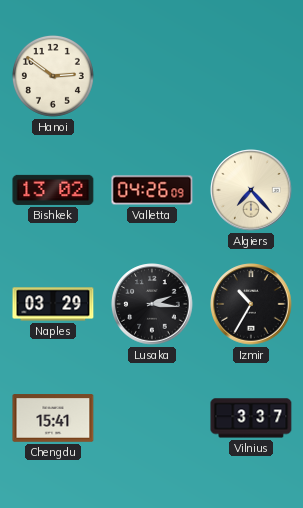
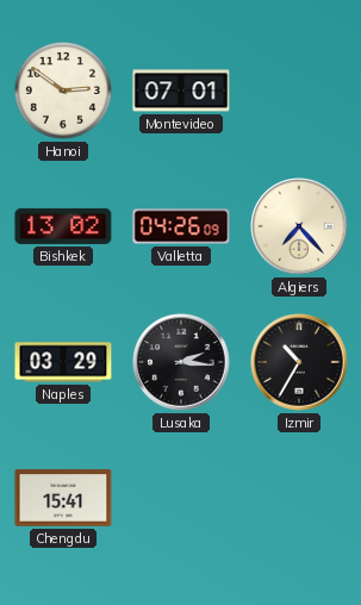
Montevideo: none -> 07:01 (181, 91)
Vilnius: 3:37 -> none (251, 418)
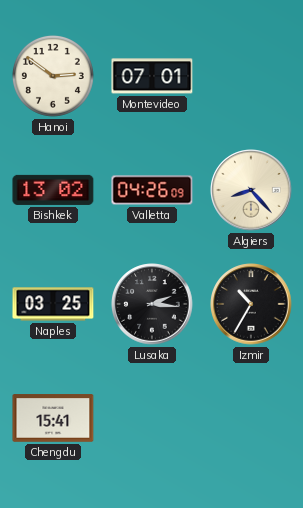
Algiers: 7:23 -> 8:23 (251, 190)
Naples: 03:29 -> 03:25 (53, 304)
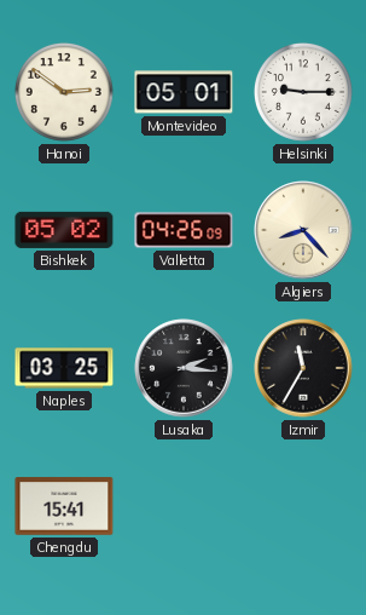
Montevideo: 07:01 -> 05:01 (184, 92)
Helsinki: none -> 9:15 (303, 92)
Bishkek: 13:02 -> 05:02 (64, 230)
Izmir: 10:35 -> 11:35 (303, 368)
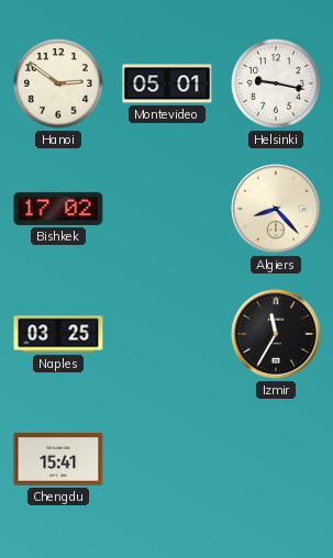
Helsinki: 9:15 -> 9:17 (276, 83)
Bishkek: 05:02 -> 17:02 (58, 209)
Valletta: 04:26 -> none (184, 230)
Lusaka: 2:16 -> none (184, 368)
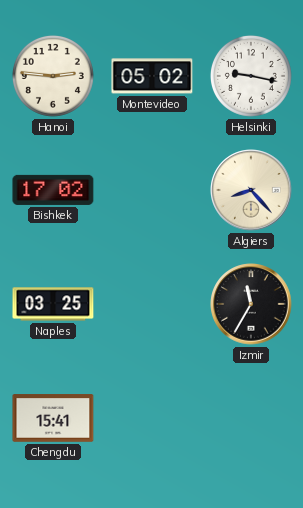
Hanoi: 2:51 -> 2:46 (53, 76)
Montevideo: 05:01 -> 05:02 (152, 76)
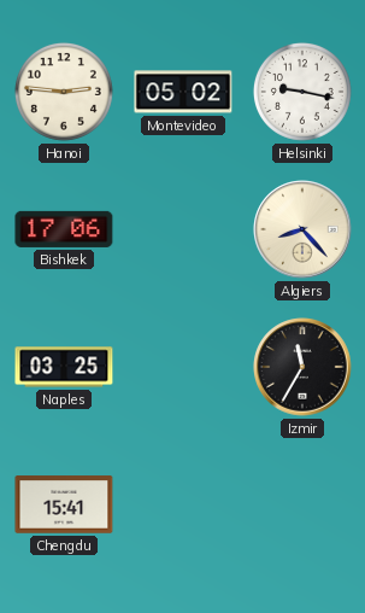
Bishkek: 17:02 -> 17:06 (64, 229)
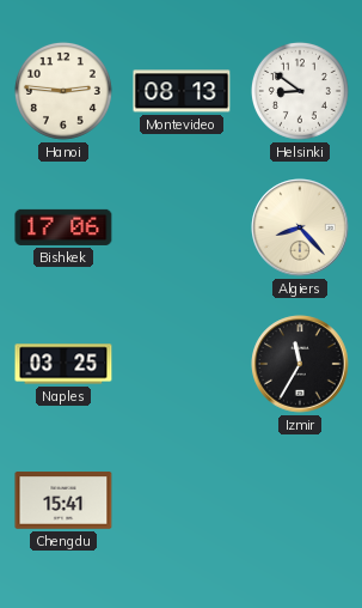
Montevideo: 05:02 -> 08:13 (182, 91)
Helsinki: 9:17 -> 8:51 (300, 91)
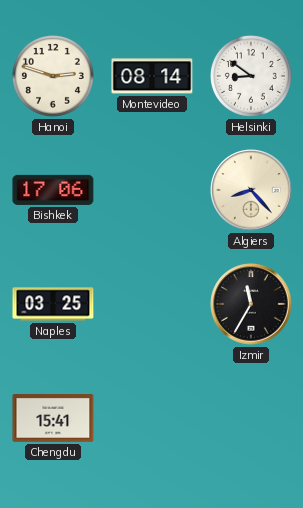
Hanoi: 2:46 -> 2:48 (53, 76)
Montevideo: 08:13 -> 08:14 (152, 76)
